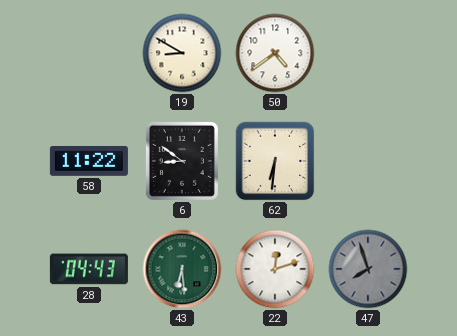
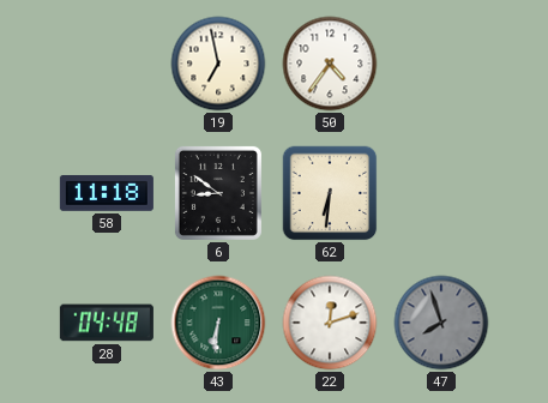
19: 8:50 -> 6:58 (218, 64)
50: 4:39 -> 4:36 (330, 64)
58: 11:22 -> 11:18 (107, 193)
28: 04:43 -> 04:48 (107, 323)
43: 6:29 -> 6:31 (218, 323)
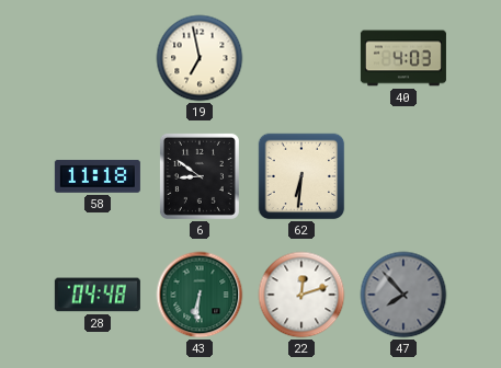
50: 4:36 -> none (330, 64)
40: none -> 4:03 (403, 58)
47: 7:57 -> 7:53 (403, 295)
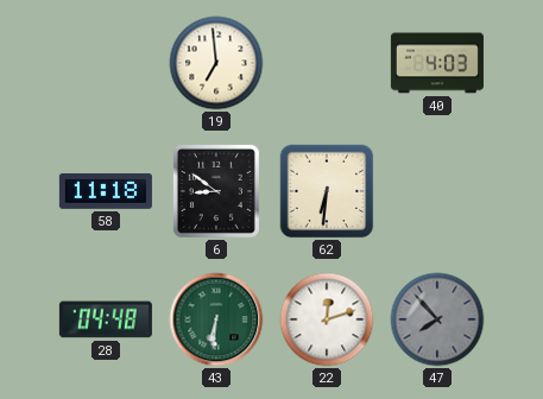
19: 6:58 -> 6:59 (216, 63)
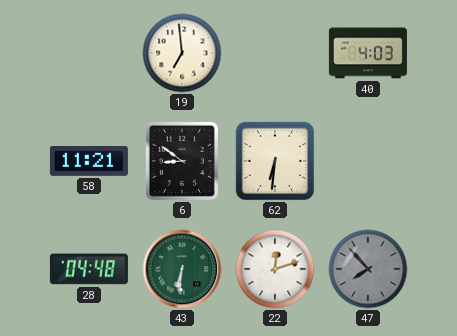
58: 11:18 -> 11:21 (89, 161)
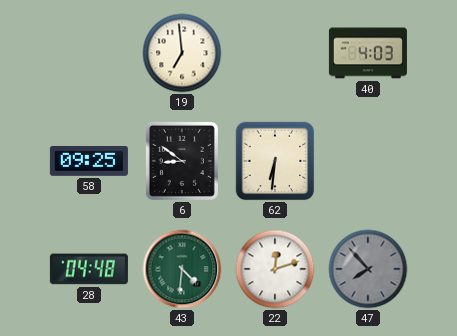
58: 11:21 -> 09:25 (89, 161)
43: 6:31 -> 4:31 (182, 269)
